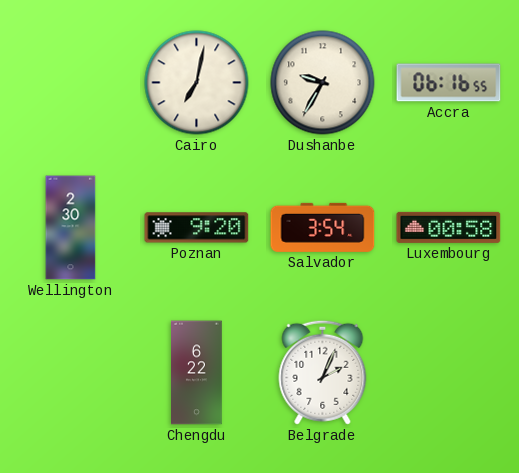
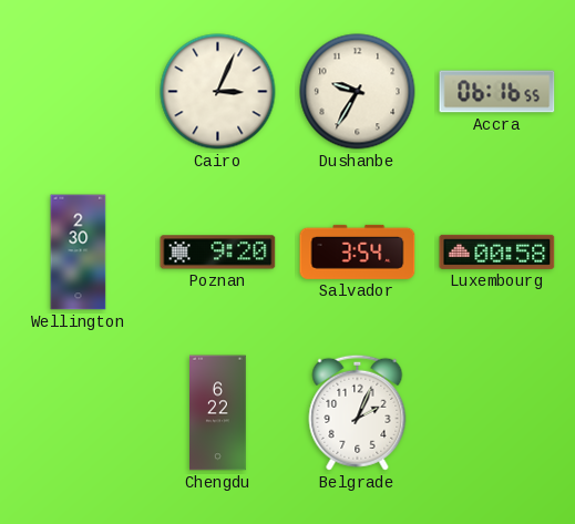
Cairo: 7:02 -> 3:04 (218, 92)
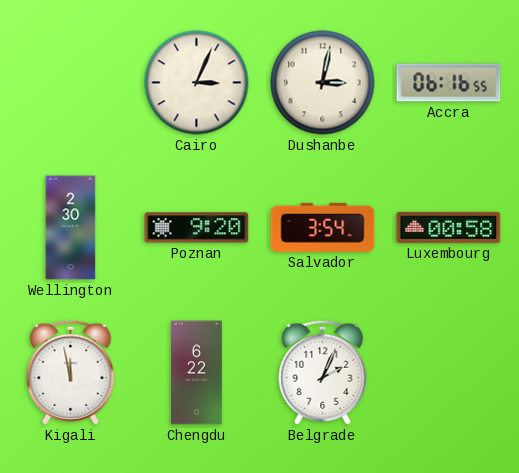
Dushanbe: 9:35 -> 3:02 (323, 83)
Kigali: none -> 11:58 (71, 372)
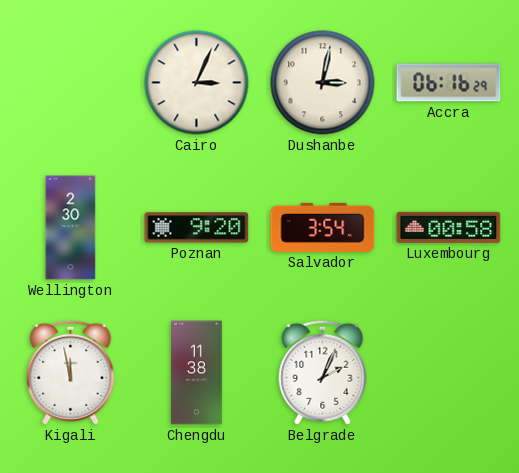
Accra: 06:16:55 -> 06:16:29 (449, 83)
Chengdu: 6:22 -> 11:38 (197, 373)
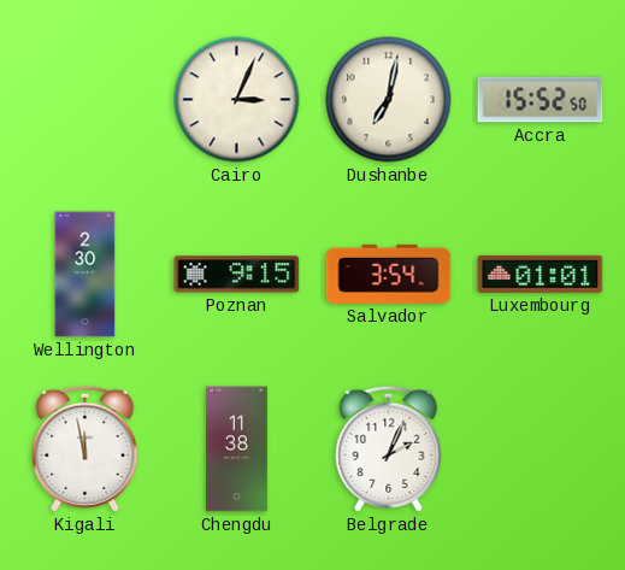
Dushanbe: 3:02 -> 7:02 (389, 100)
Accra: 06:16 -> 15:52 (541, 100)
Poznan: 9:20 -> 9:15 (237, 275)
Luxembourg: 00:58 -> 01:01 (541, 274)
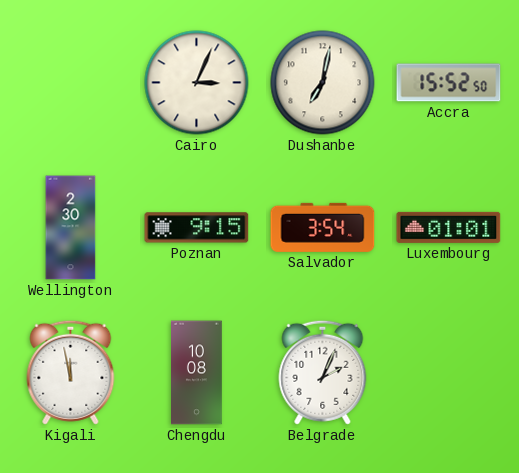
Chengdu: 11:38 -> 10:08 (197, 373)
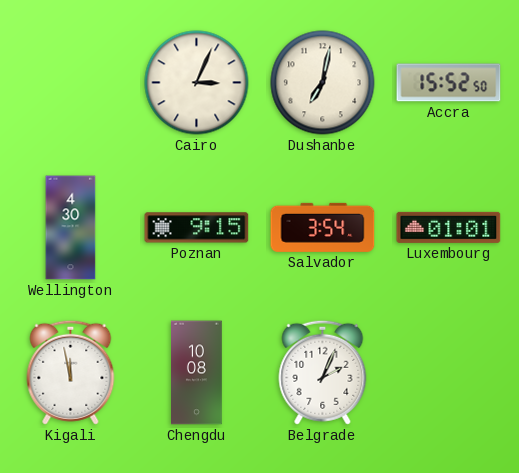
Wellington: 2:30 -> 4:30 (71, 228)
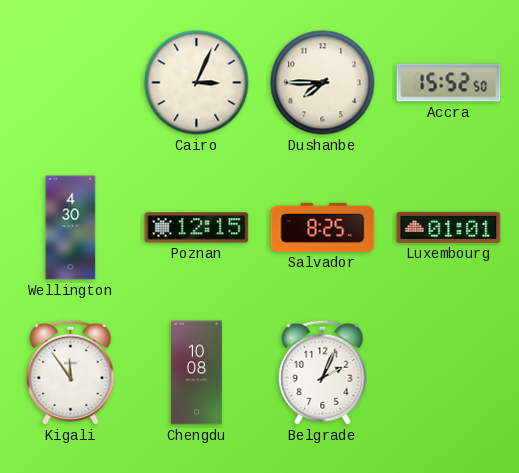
Dushanbe: 7:02 -> 7:45 (323, 83)
Poznan: 9:15 -> 12:15 (197, 228)
Salvador: 3:54 -> 8:25 (323, 227)
Kigali: 11:58 -> 11:54 (71, 372)
